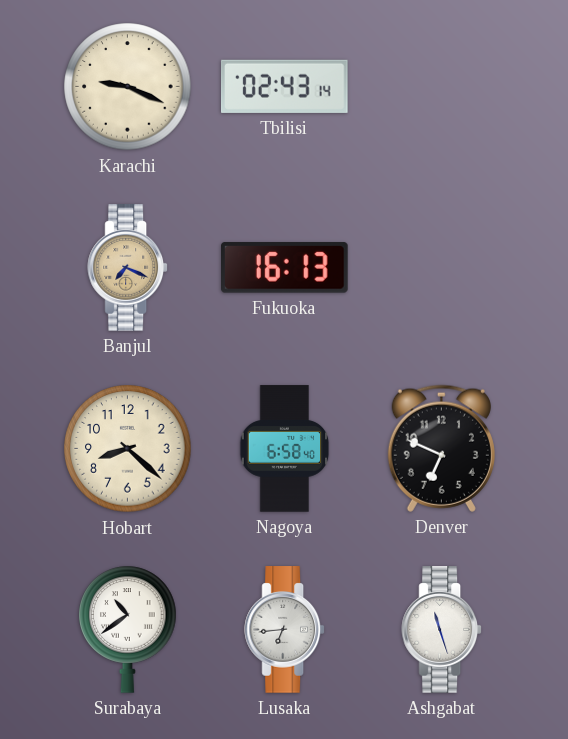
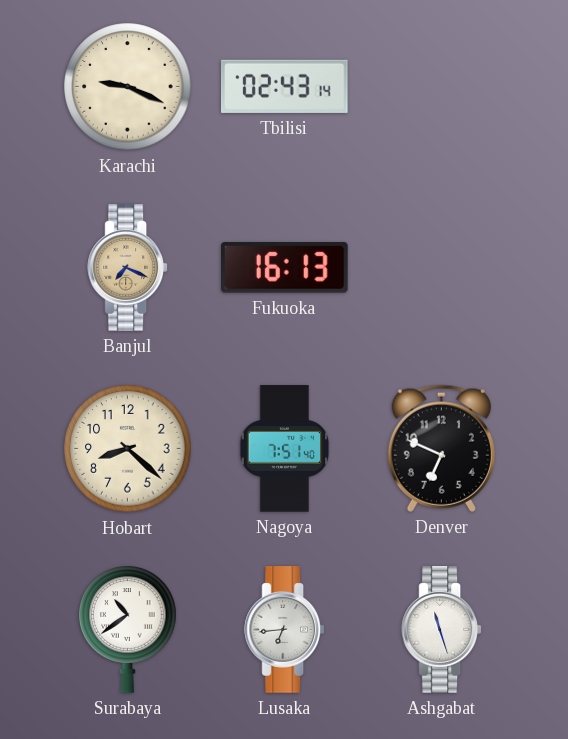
Nagoya: 6:58 -> 7:51 (285, 449)
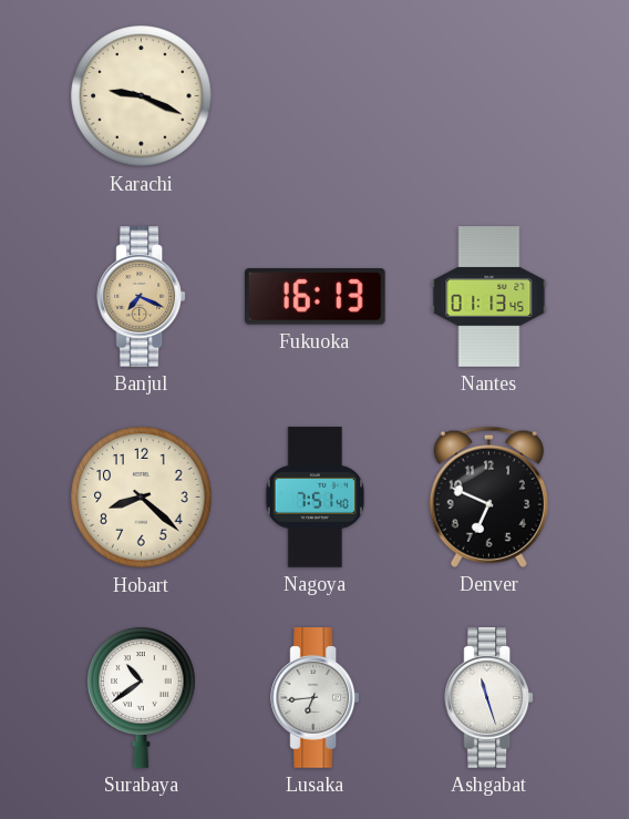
Tbilisi: 02:43 -> none (285, 86)
Nantes: none -> 01:13 (489, 297)
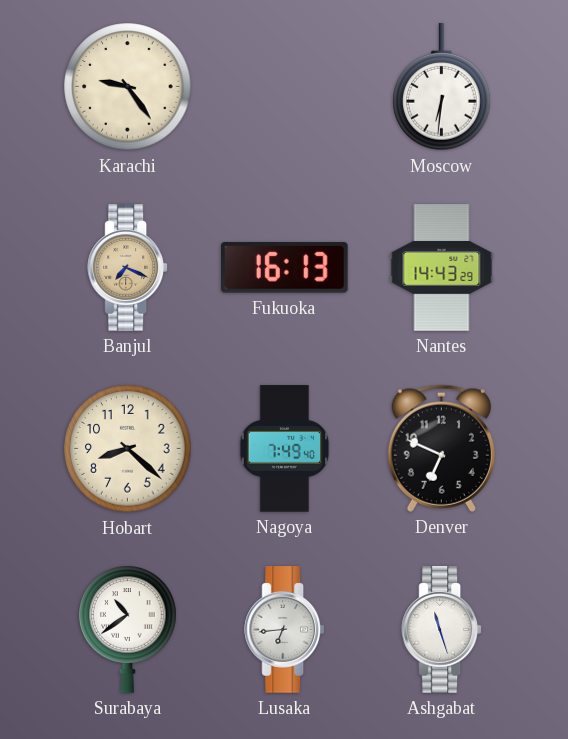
Karachi: 9:19 -> 9:24 (128, 87)
Moscow: none -> 6:31 (442, 87)
Nantes: 01:13 -> 14:43 (442, 268)
Nagoya: 7:51 -> 7:49 (285, 449)
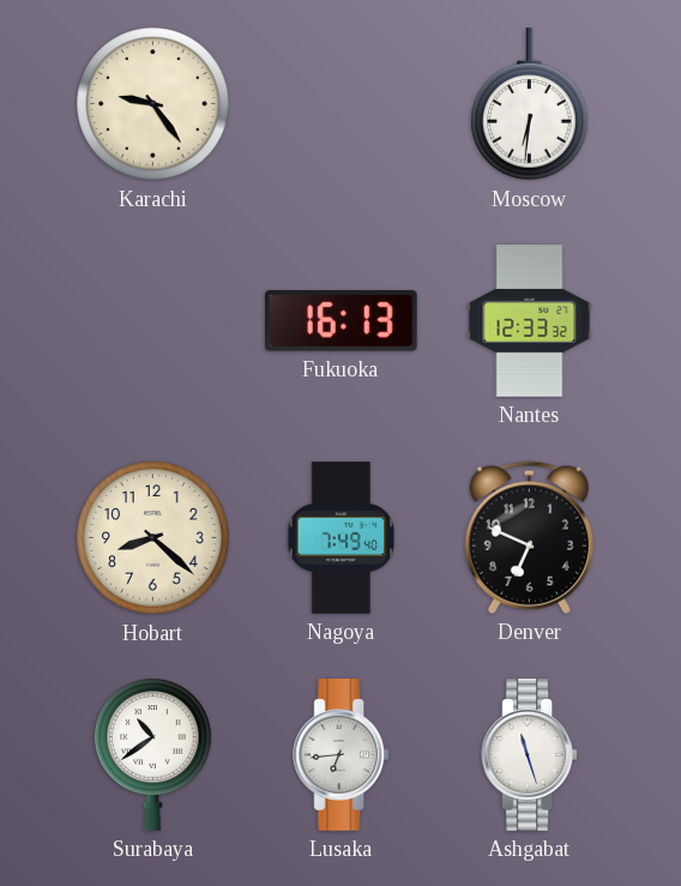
Banjul: 7:19 -> none (128, 268)
Nantes: 14:43 -> 12:33 (530, 321)
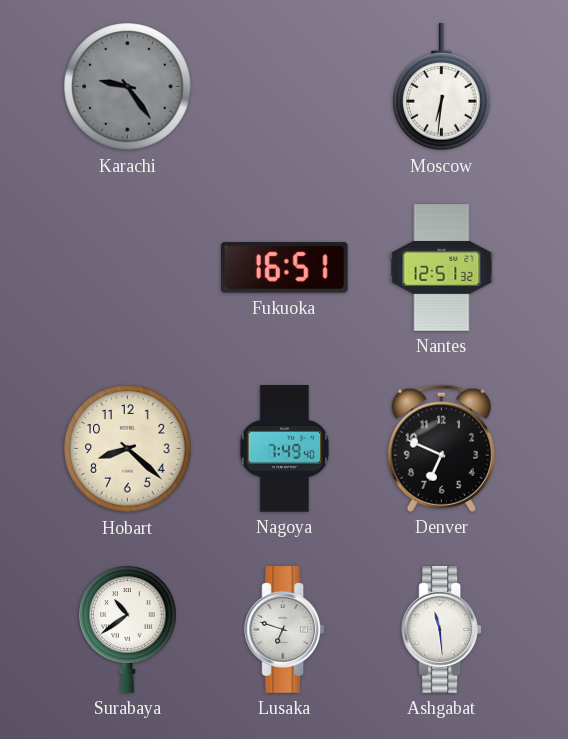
Karachi dial: cream -> grey (128, 87)
Fukuoka: 16:13 -> 16:51 (285, 268)
Nantes: 12:33 -> 12:51 (442, 268)
Lusaka: 6:44 -> 6:48 (285, 630)
Ashgabat: 11:27 -> 11:29 (442, 630)
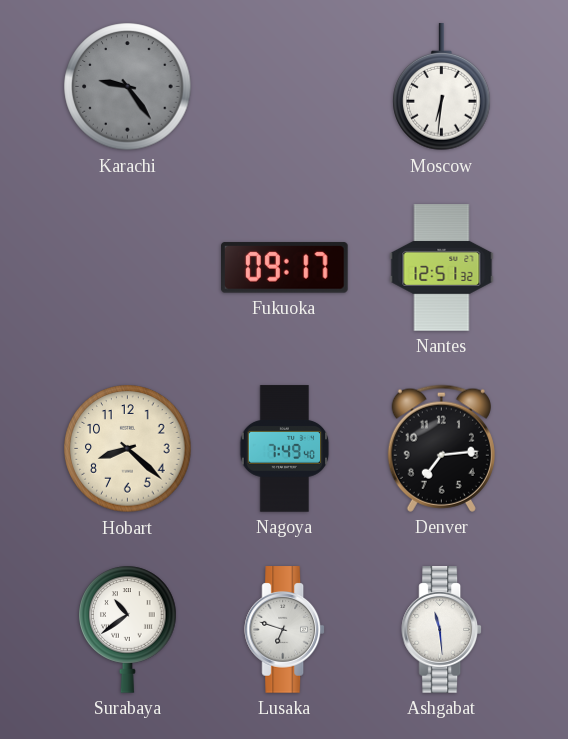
Fukuoka: 16:51 -> 09:17 (285, 268)
Denver: 6:49 -> 7:14 (441, 448)
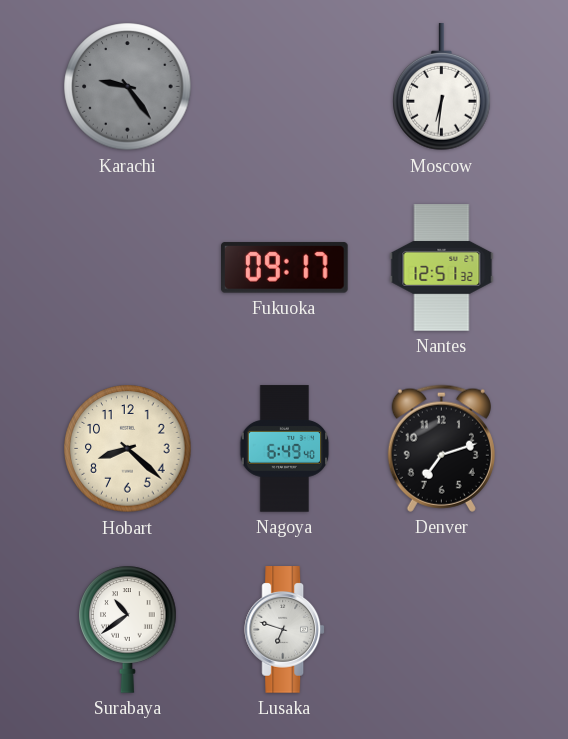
Nagoya: 7:49 -> 6:49 (285, 449)
Denver: 7:14 -> 7:12 (441, 448)
Ashgabat: 11:29 -> none (442, 630)
